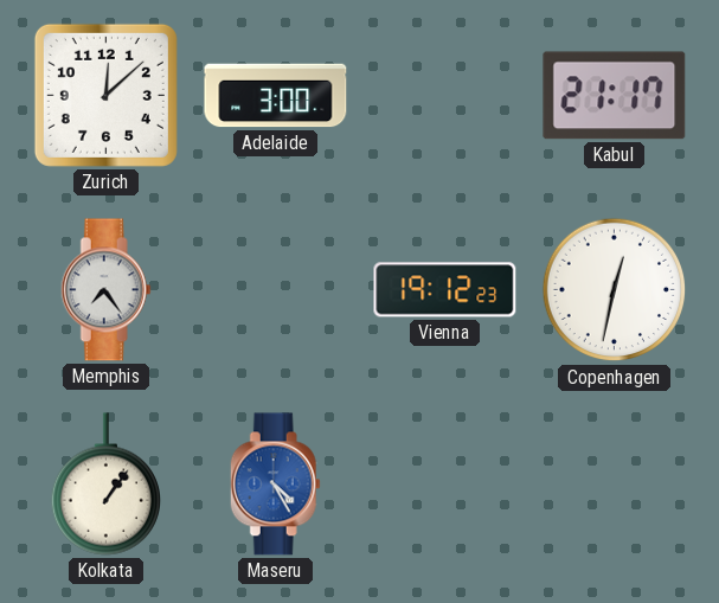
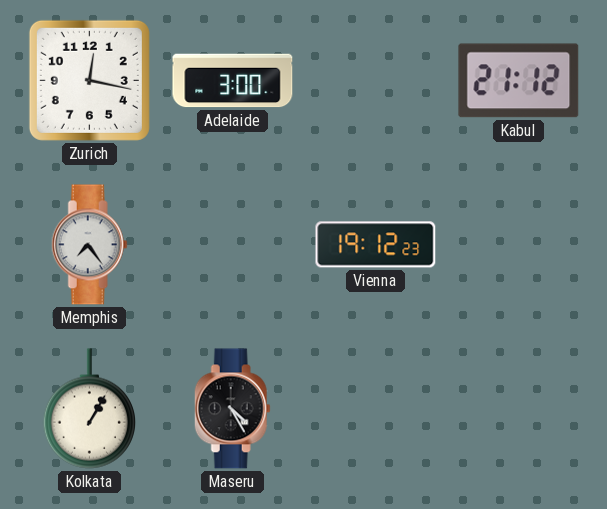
Zurich: 12:08 -> 12:17 (89, 80)
Kabul: 21:17 -> 21:12 (519, 81)
Copenhagen: 12:32 -> none (615, 290)
Kolkata: 1:06 -> 1:05 (89, 409)
Maseru dial: blue -> black (232, 409)
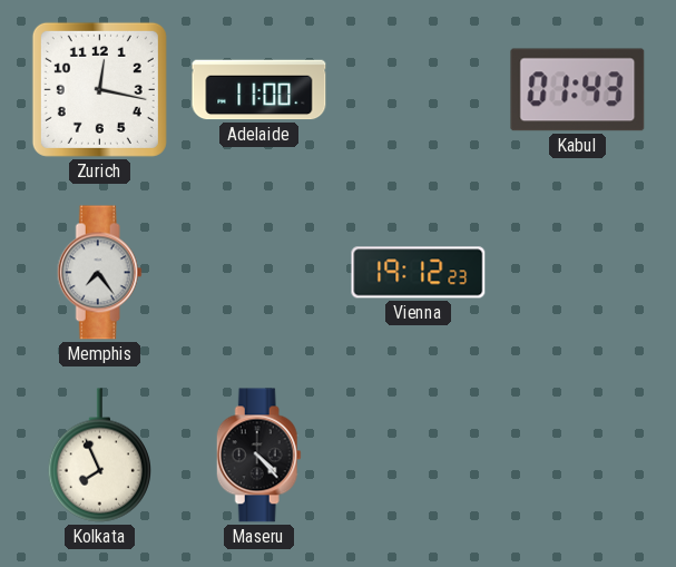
Adelaide: 3:00 -> 11:00 (259, 90)
Kabul: 21:12 -> 01:43 (578, 90)
Kolkata: 1:05 -> 7:56 (99, 456)
Maseru: 4:25 -> 4:23 (258, 456)
